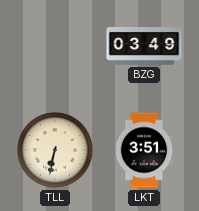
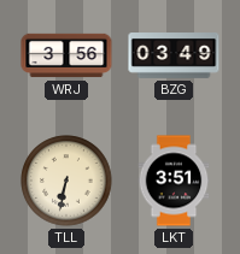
WRJ: none -> 3:56 (66, 55)
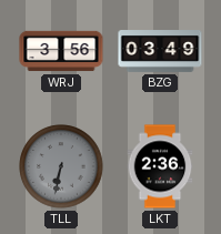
TLL dial: cream -> grey (61, 166)
LKT: 3:51 -> 2:36 (160, 166)
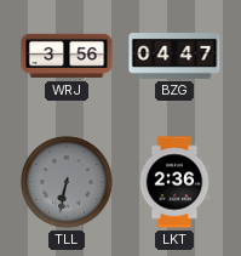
BZG: 03:49 -> 04:47 (174, 57)
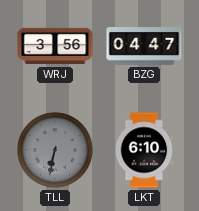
LKT: 2:36 -> 6:10 (144, 150)
